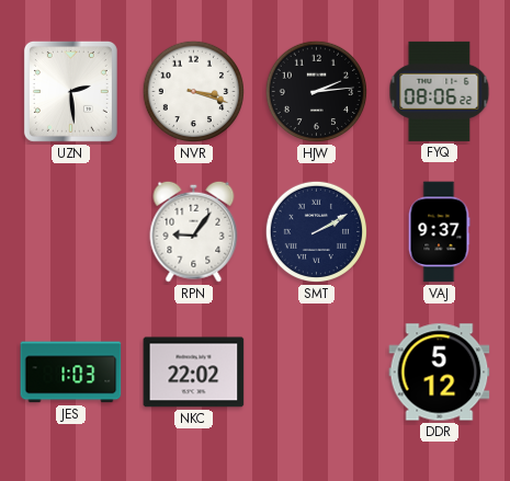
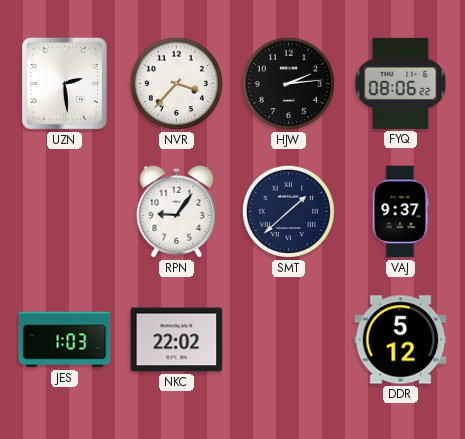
NVR: 3:18 -> 3:37 (177, 84)
SMT: 2:10 -> 1:38 (289, 212)
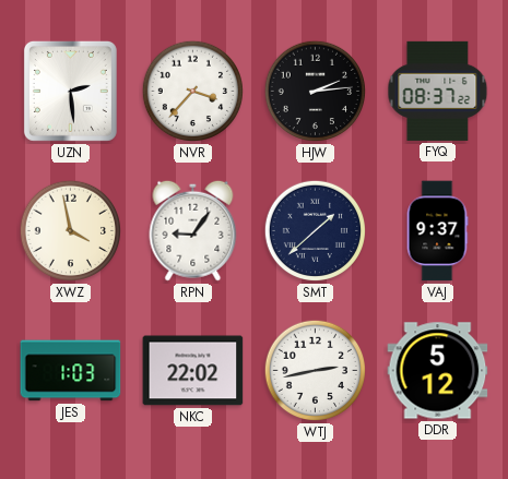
FYQ: 08:06 -> 08:37 (438, 91)
XWZ: none -> 3:58 (71, 231)
WTJ: none -> 2:43 (316, 371)
